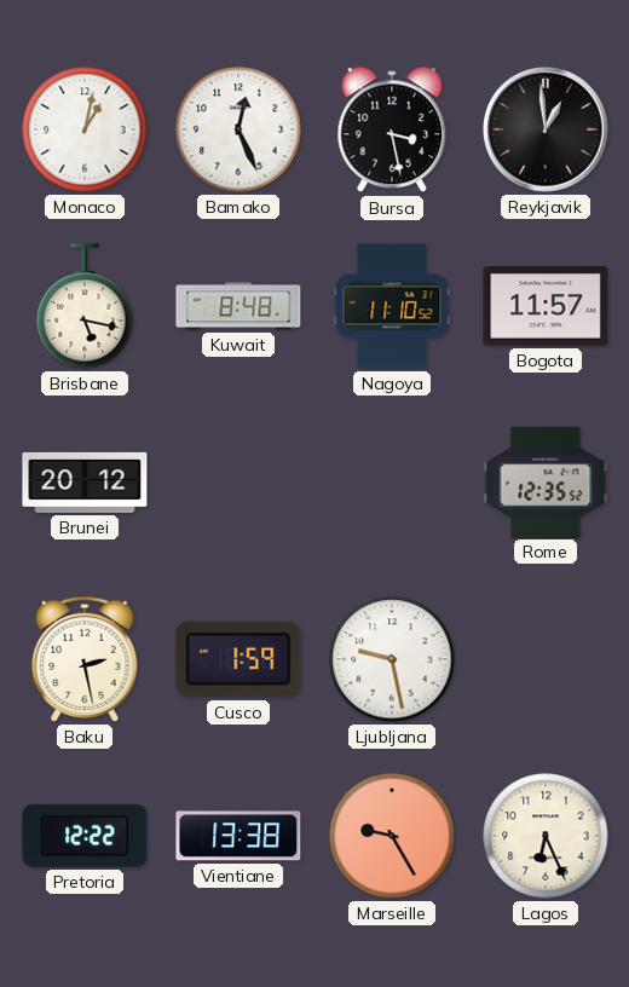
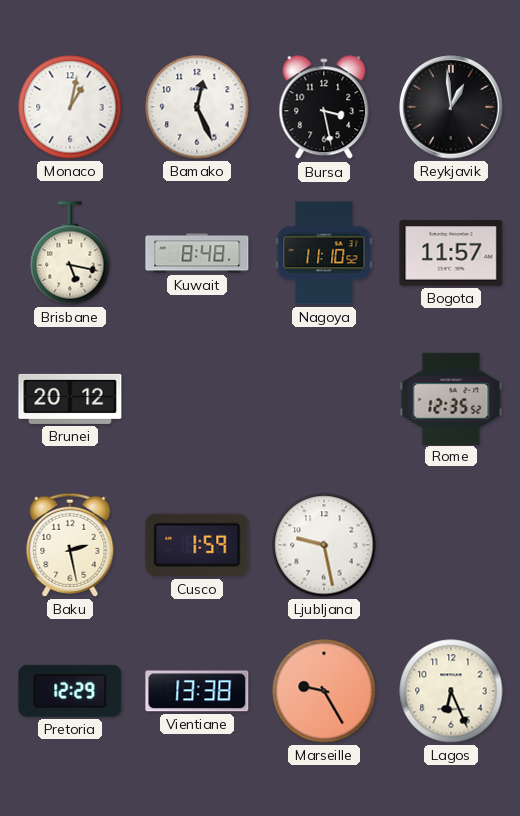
Pretoria: 12:22 -> 12:29 (70, 691)
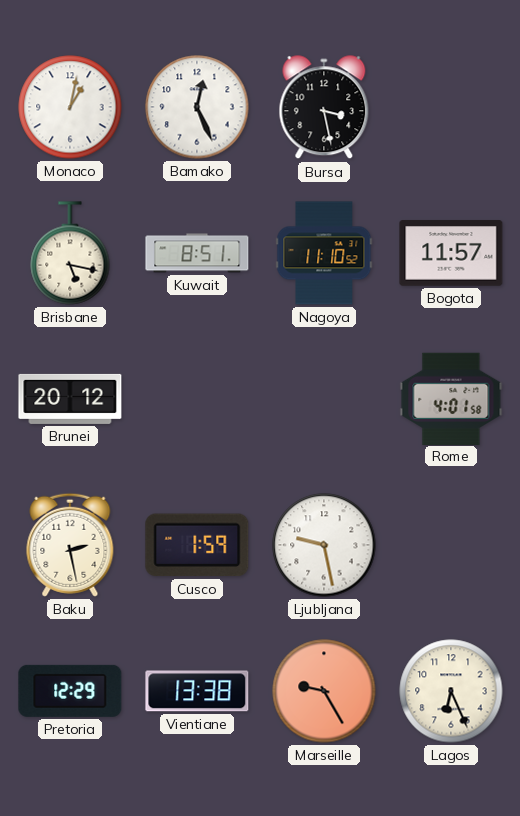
Reykjavik: 12:59 -> none (451, 107)
Kuwait: 8:48 -> 8:51 (197, 253)
Rome: 12:35 -> 4:01 (451, 398)
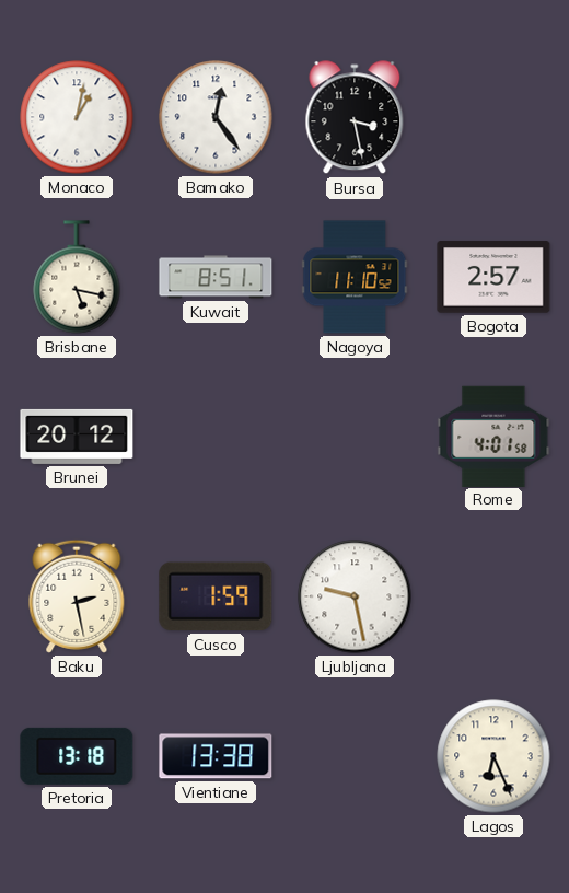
Bamako: 12:26 -> 12:24 (216, 117)
Bogota: 11:57 -> 2:57 (493, 277)
Pretoria: 12:29 -> 13:18 (77, 756)
Marseille: 9:25 -> none (324, 691)
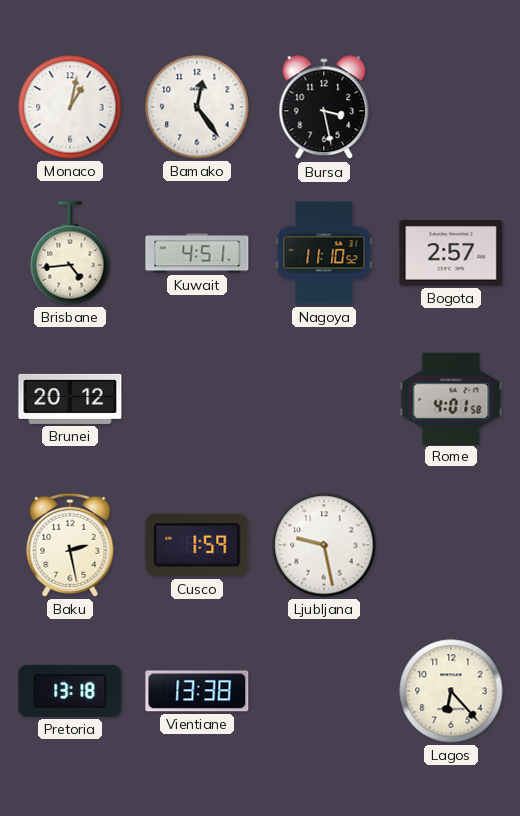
Brisbane: 5:17 -> 4:44 (70, 253)
Kuwait: 8:51 -> 4:51 (197, 253)
Lagos: 6:26 -> 6:23 (451, 691)
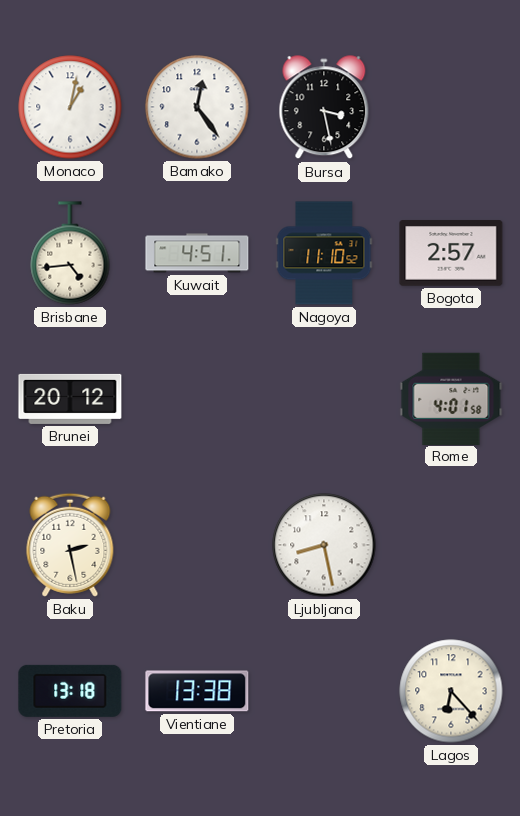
Cusco: 1:59 -> none (197, 545)
Ljubljana: 9:28 -> 8:28 (324, 545)
